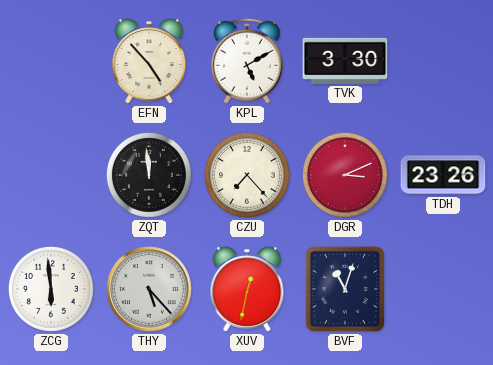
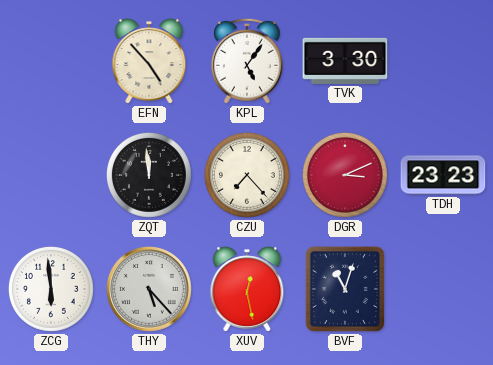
KPL: 5:10 -> 5:06 (248, 61)
TDH: 23:26 -> 23:23 (443, 175)
XUV: 12:32 -> 12:28 (247, 289)
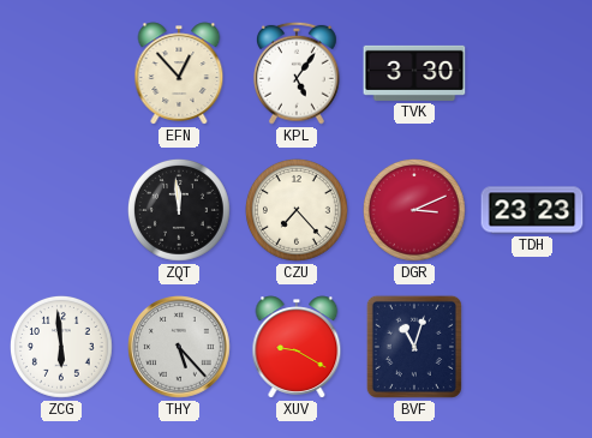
EFN: 4:53 -> 12:53 (179, 73)
XUV: 12:28 -> 9:20 (297, 347)
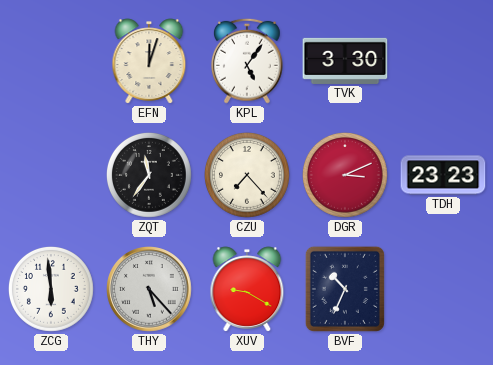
EFN: 12:53 -> 12:03 (149, 61)
ZQT: 11:59 -> 11:36 (150, 176)
BVF: 11:03 -> 10:34 (345, 289)
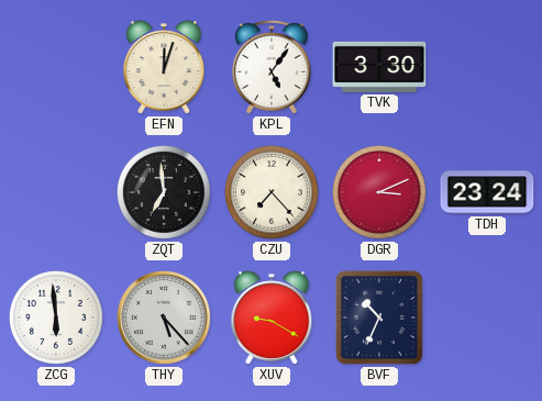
ZQT: 11:36 -> 6:59 (165, 193)
TDH: 23:23 -> 23:24 (487, 192)
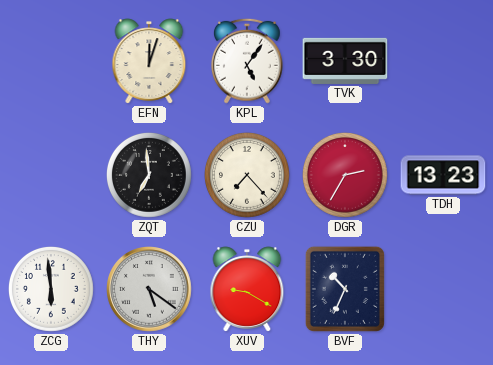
DGR: 3:11 -> 2:35 (346, 176)
TDH: 23:24 -> 13:23 (443, 175)
THY: 5:23 -> 5:21 (149, 289)
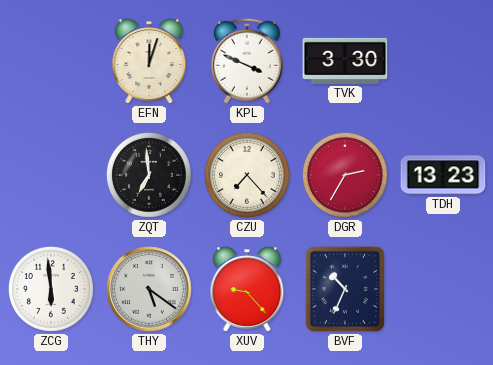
KPL: 5:06 -> 3:49 (248, 61)
XUV: 9:20 -> 9:23 (247, 289)
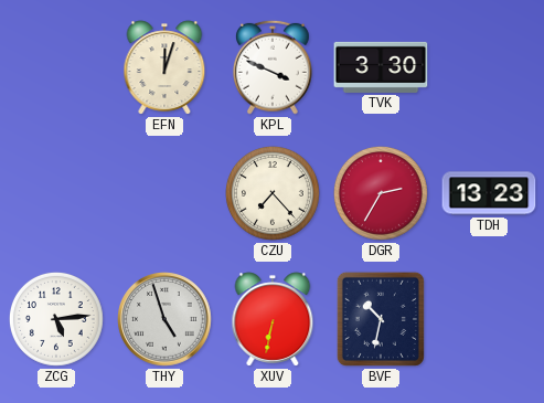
ZQT: 6:59 -> none (150, 176)
ZCG: 5:59 -> 5:14 (57, 320)
THY: 5:21 -> 4:57 (164, 319)
XUV: 9:23 -> 6:32 (273, 319)
BVF: 10:34 -> 10:32 (381, 319)
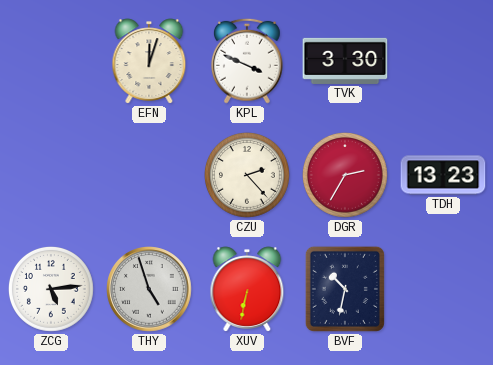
CZU: 7:23 -> 2:23 (248, 176)
